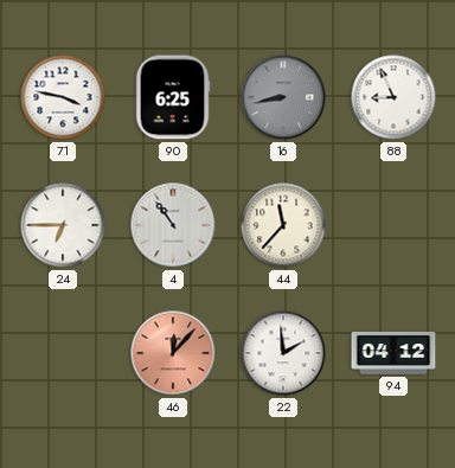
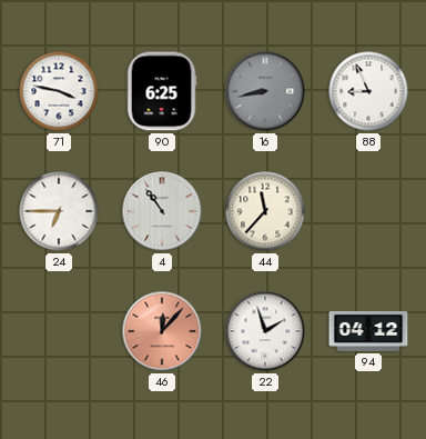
22: 1:59 -> 1:57 (265, 331)
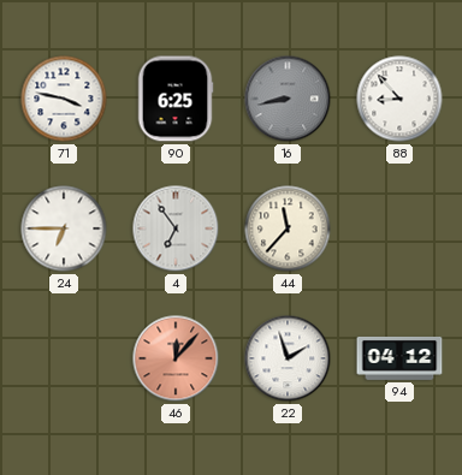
88: 8:56 -> 8:53 (399, 99)
4: 10:54 -> 6:54 (176, 228)
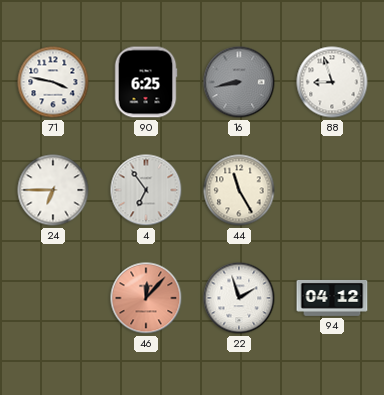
88: 8:53 -> 8:57 (332, 82)
44: 11:37 -> 11:25 (239, 190)
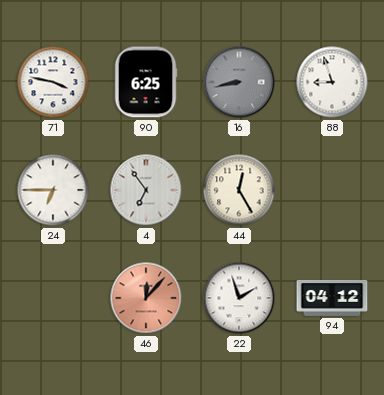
44: 11:25 -> 12:25 (239, 190)
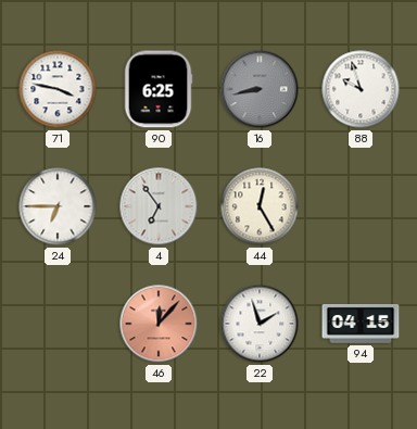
88: 8:57 -> 9:57 (361, 89)
94: 04:12 -> 04:15 (361, 324)
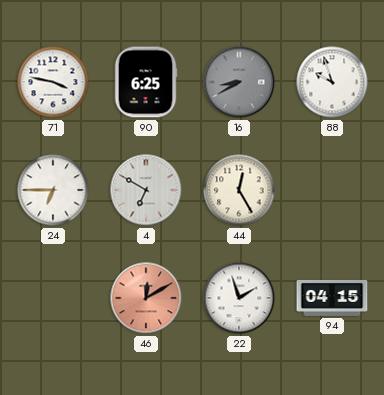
16: 8:43 -> 8:40 (239, 82)
4: 6:54 -> 6:50 (146, 190)
46: 12:07 -> 12:10 (146, 298)
